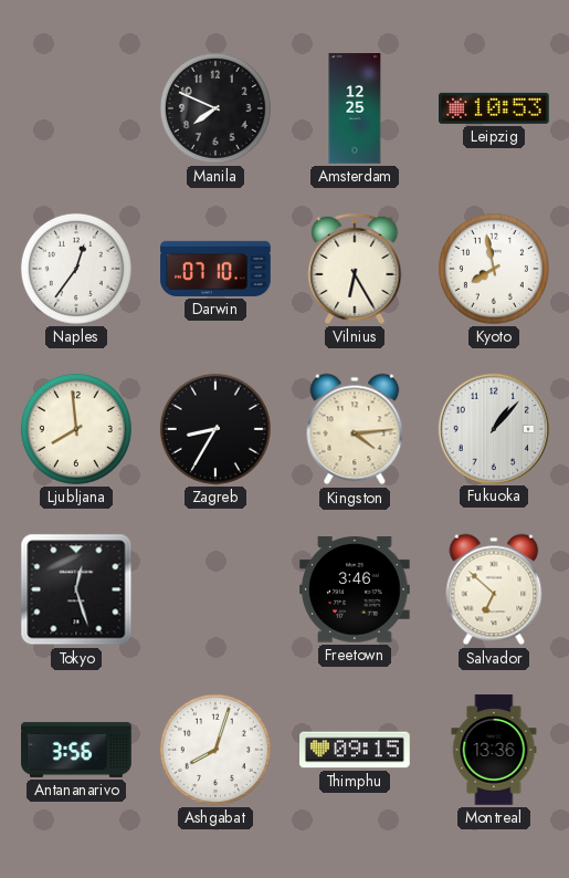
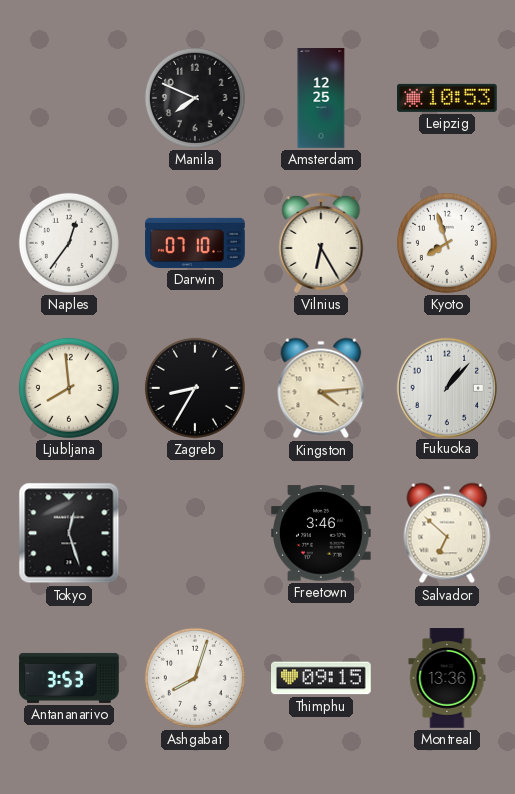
Kyoto: 7:58 -> 7:57 (447, 243)
Antananarivo: 3:56 -> 3:53 (69, 678)
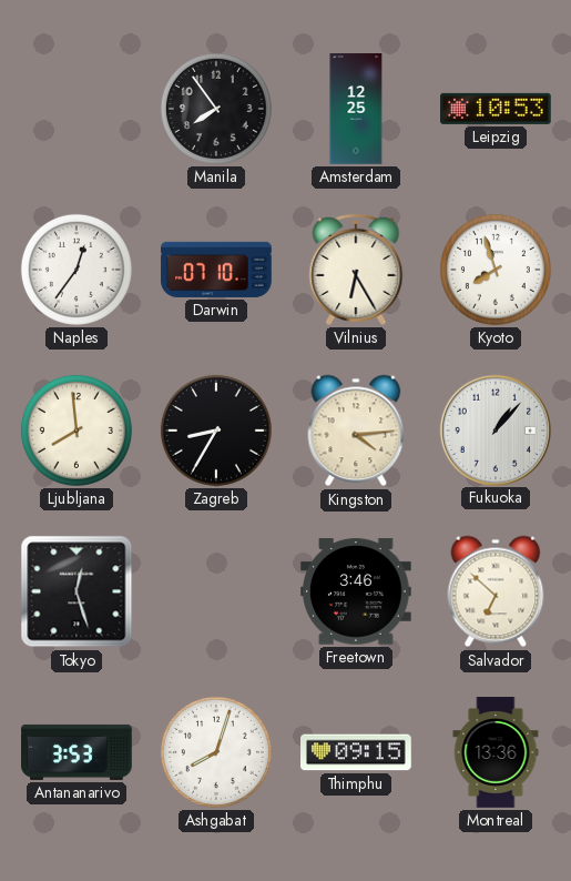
Manila: 7:49 -> 7:54 (216, 109)
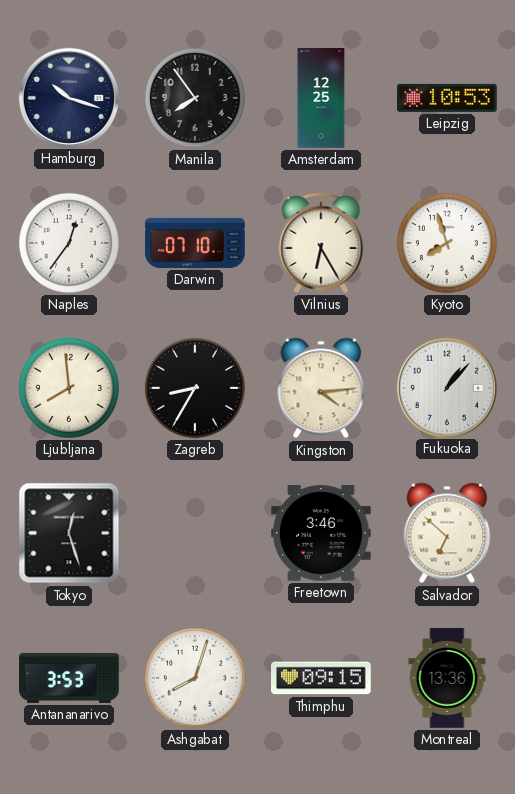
Hamburg: none -> 10:18 (68, 97)
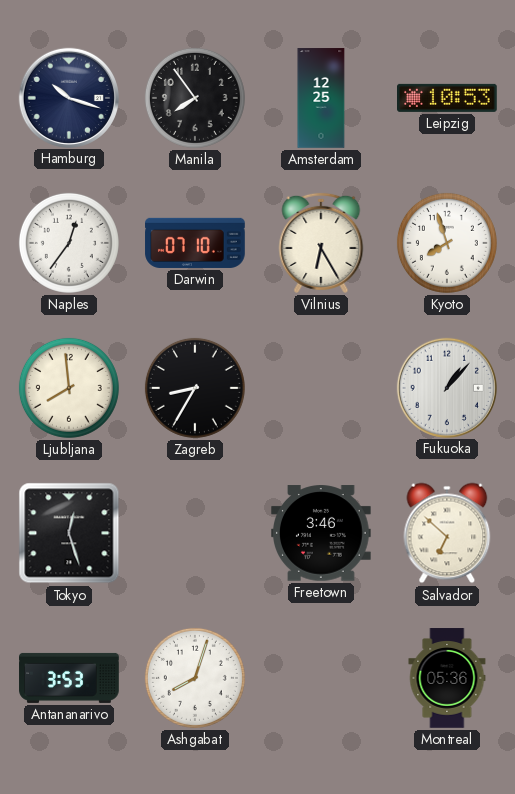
Kingston: 4:14 -> none (321, 388)
Thimphu: 09:15 -> none (322, 678)
Montreal: 13:36 -> 05:36 (447, 678)
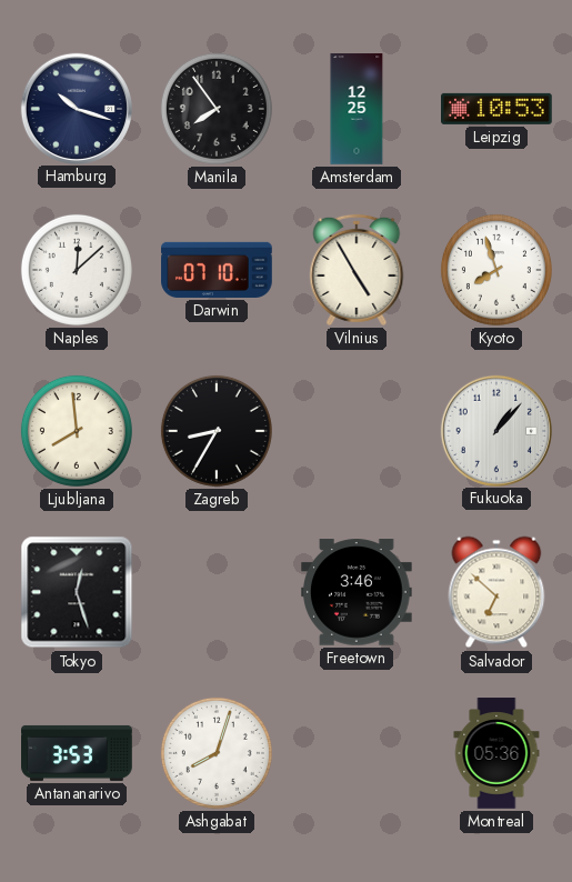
Naples: 12:36 -> 12:08 (77, 270)
Vilnius: 6:25 -> 4:55 (357, 270)
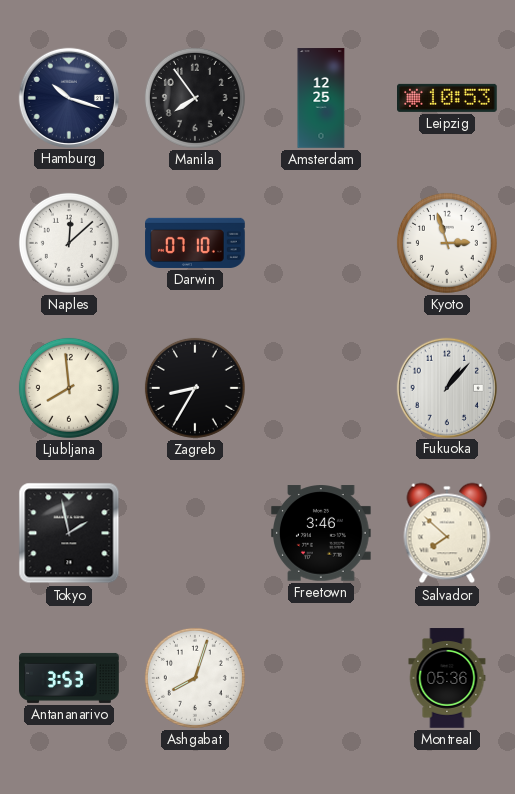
Vilnius: 4:55 -> none (357, 270)
Kyoto: 7:57 -> 2:57 (447, 243)
Tokyo: 12:27 -> 1:58 (69, 533)
Salvador: 6:52 -> 7:52 (447, 533)
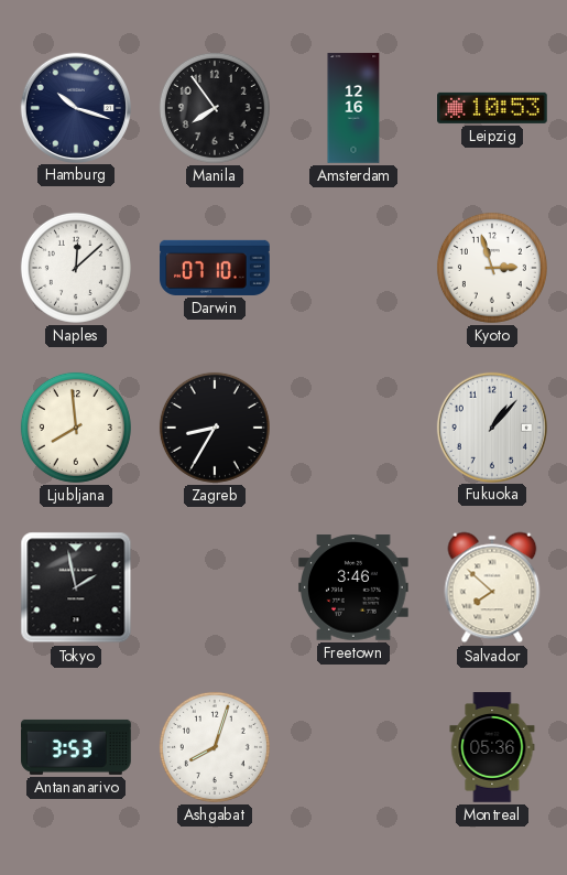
Amsterdam: 12:25 -> 12:16 (353, 108)
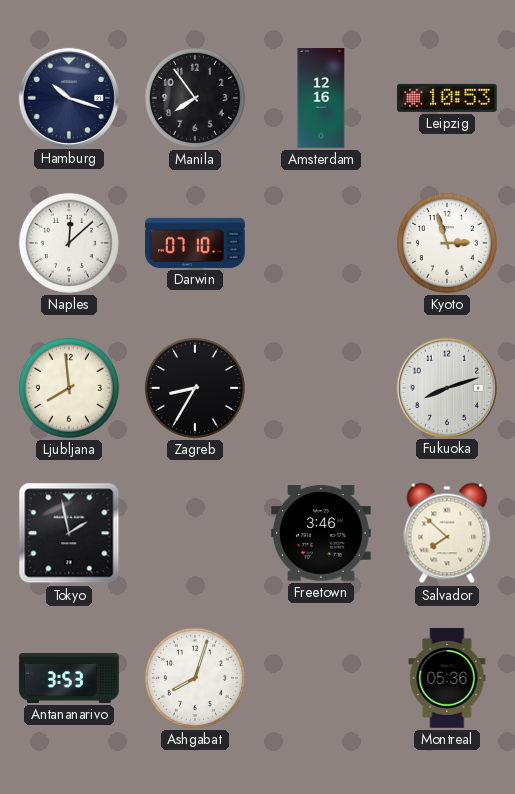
Fukuoka: 1:07 -> 8:12 (446, 387)
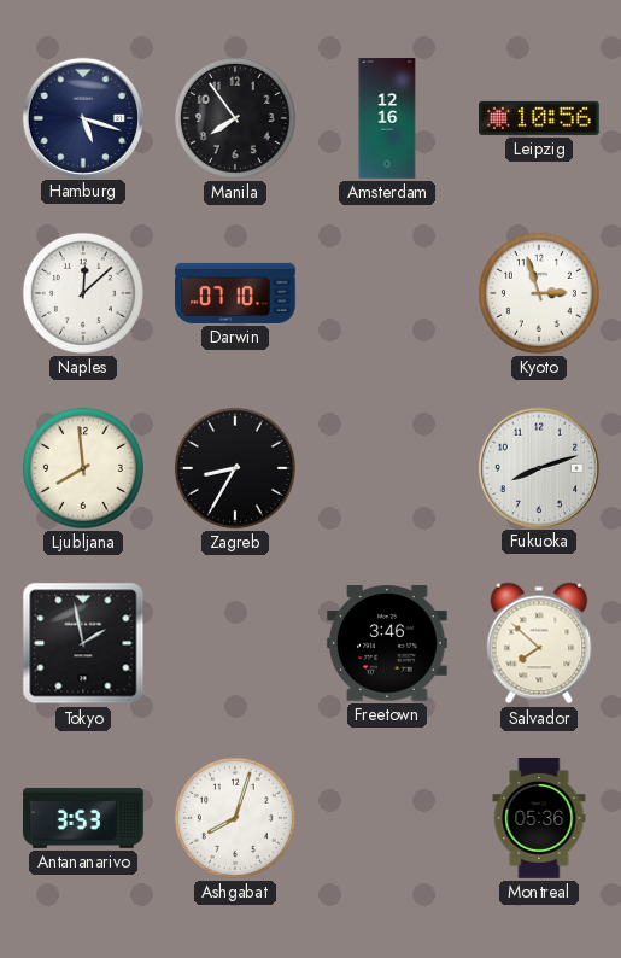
Hamburg: 10:18 -> 5:18 (82, 117)
Leipzig: 10:53 -> 10:56 (540, 118)
